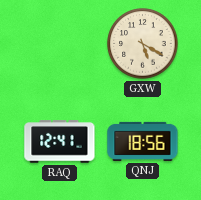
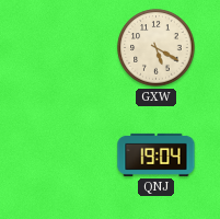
RAQ: 12:41 -> none (60, 142)
QNJ: 18:56 -> 19:04 (157, 154)
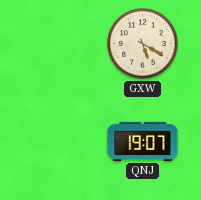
QNJ: 19:04 -> 19:07 (143, 141)
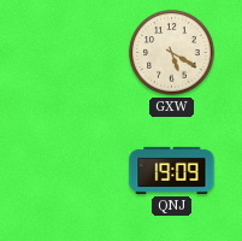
QNJ: 19:07 -> 19:09 (172, 170)
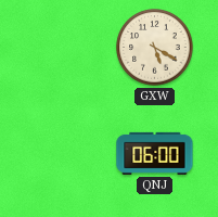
QNJ: 19:09 -> 06:00 (155, 153)
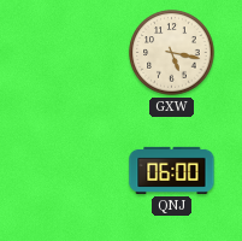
GXW: 5:20 -> 5:17 (172, 53)
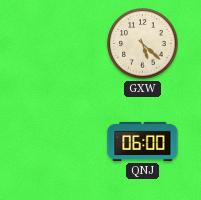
GXW: 5:17 -> 5:22 (143, 44)
